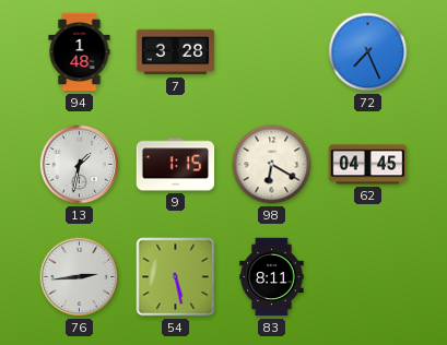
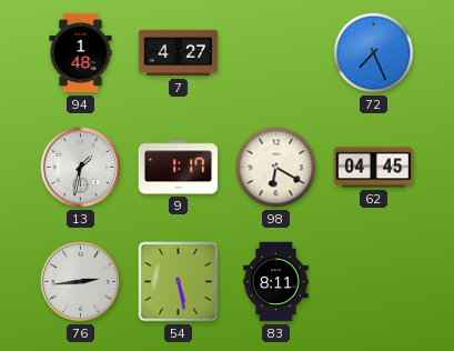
7: 3:28 -> 4:27 (179, 53)
9: 1:15 -> 1:17 (179, 168)
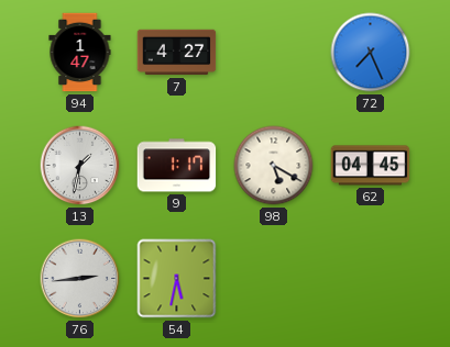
94: 1:48 -> 1:47 (80, 53)
98: 6:20 -> 5:20 (274, 166)
54: 5:28 -> 5:32 (177, 279)
83: 8:11 -> none (276, 282)
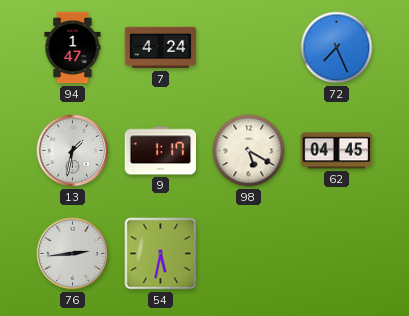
7: 4:27 -> 4:24 (161, 48)
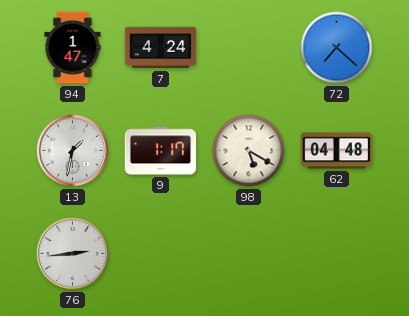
72: 7:26 -> 7:22 (337, 48)
62: 04:45 -> 04:48 (337, 151)
54: 5:32 -> none (161, 254)
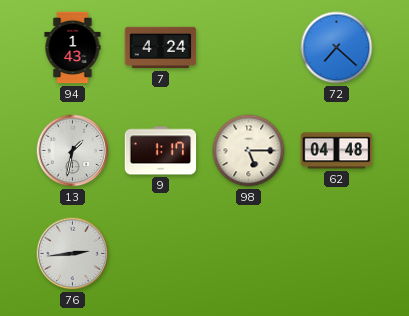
94: 1:47 -> 1:43 (73, 48)
98: 5:20 -> 5:15 (249, 151)
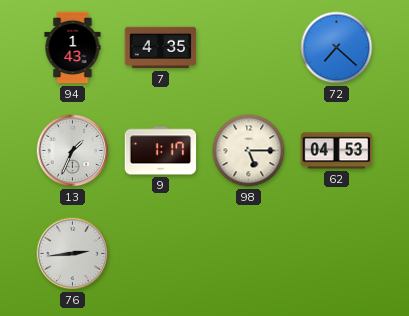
7: 4:24 -> 4:35 (161, 48)
13: 1:32 -> 1:34 (73, 151)
62: 04:48 -> 04:53 (337, 151)
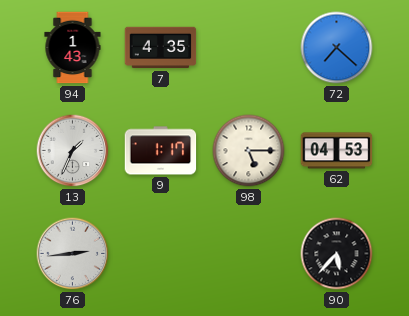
90: none -> 5:37 (337, 254)
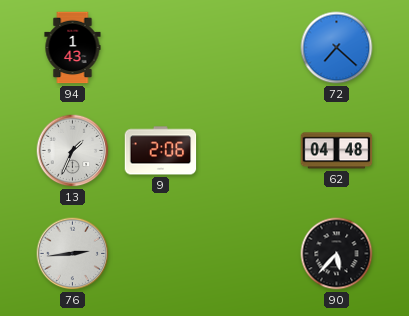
7: 4:35 -> none (161, 48)
9: 1:17 -> 2:06 (161, 151)
98: 5:15 -> none (249, 151)
62: 04:53 -> 04:48 (337, 151)
